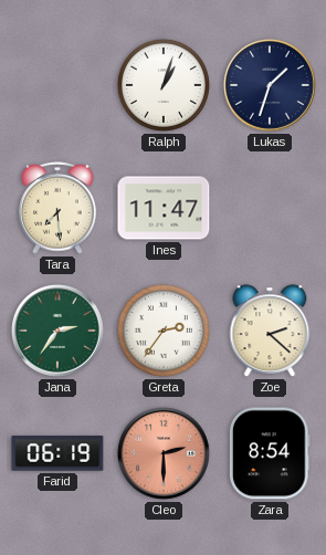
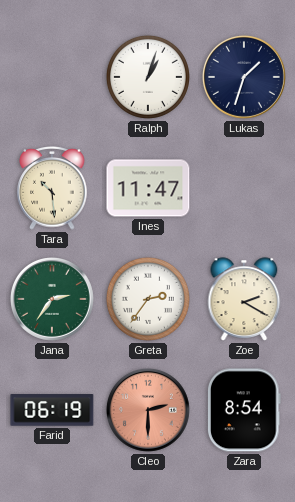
Tara: 7:29 -> 10:29 (52, 189)
Zoe: 2:22 -> 2:20 (244, 299)
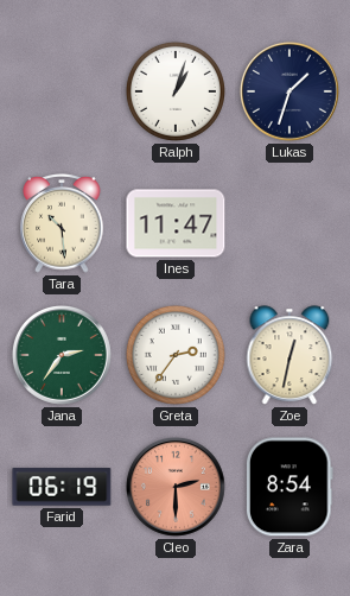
Zoe: 2:20 -> 12:32 (289, 355)
